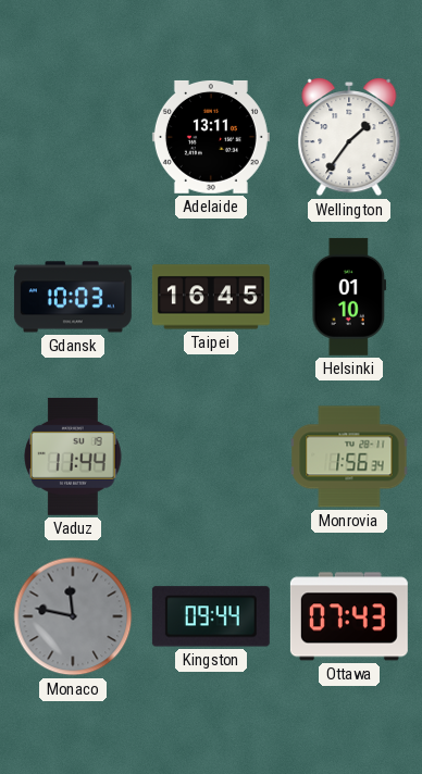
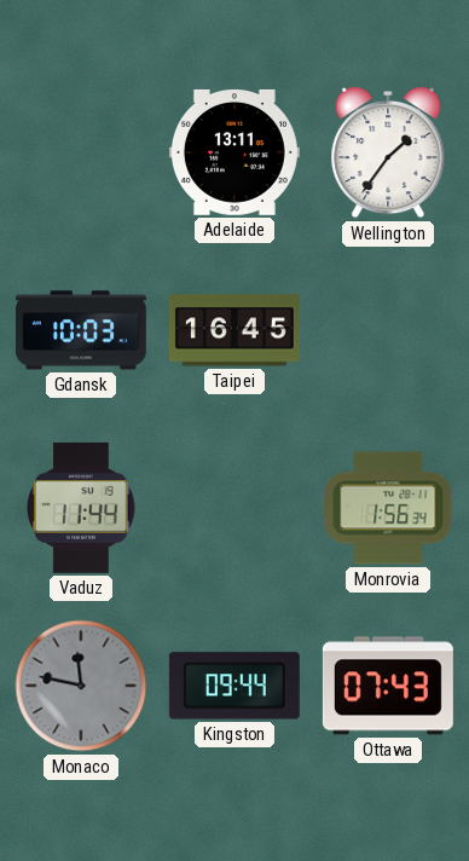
Helsinki: 01:10 -> none (349, 297)
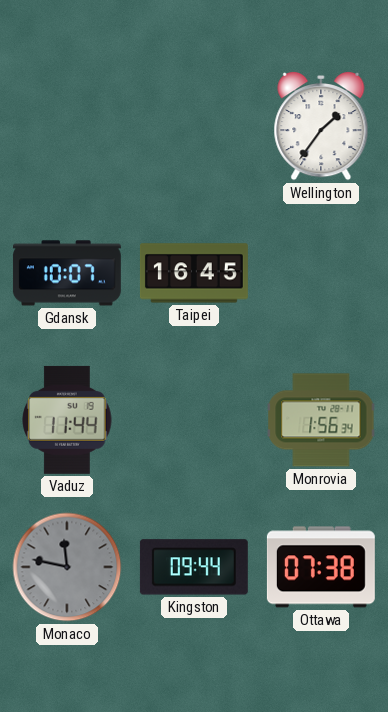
Adelaide: 13:11 -> none (234, 152)
Gdansk: 10:03 -> 10:07 (67, 273)
Ottawa: 07:43 -> 07:38 (321, 567)
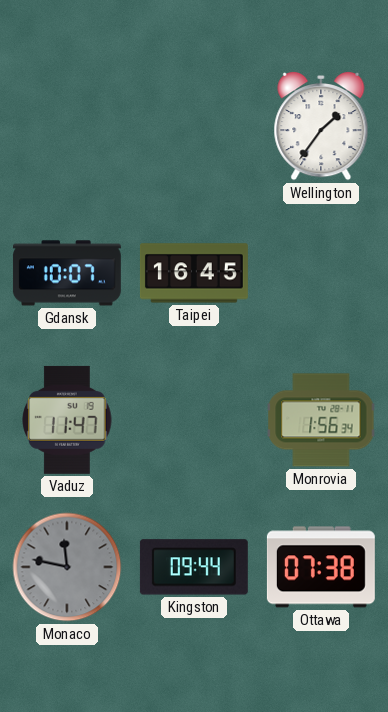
Vaduz: 11:44 -> 11:47 (67, 420)
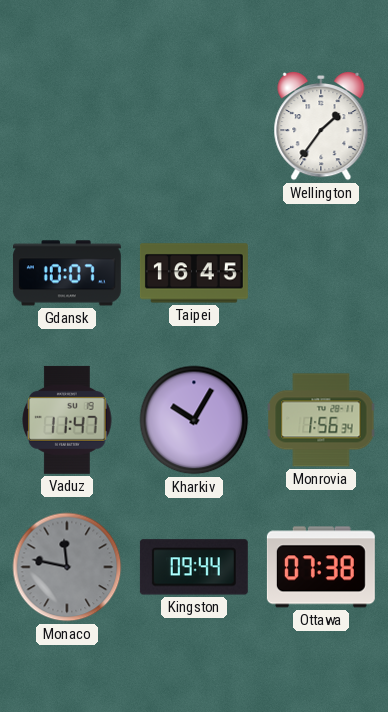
Kharkiv: none -> 10:05 (194, 420)
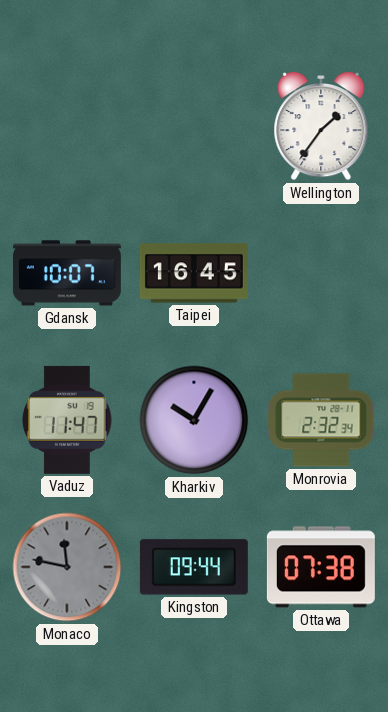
Monrovia: 1:56 -> 2:32 (321, 420)
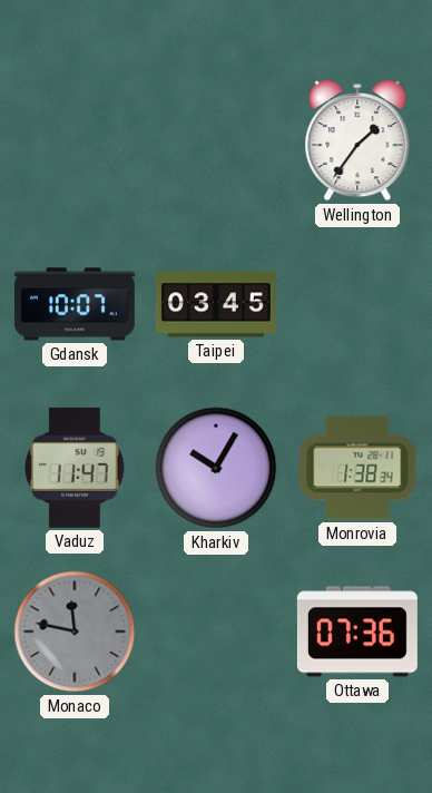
Taipei: 16:45 -> 03:45 (216, 304)
Monrovia: 2:32 -> 1:38 (357, 468)
Kingston: 09:44 -> none (194, 567)
Ottawa: 07:38 -> 07:36 (357, 632)
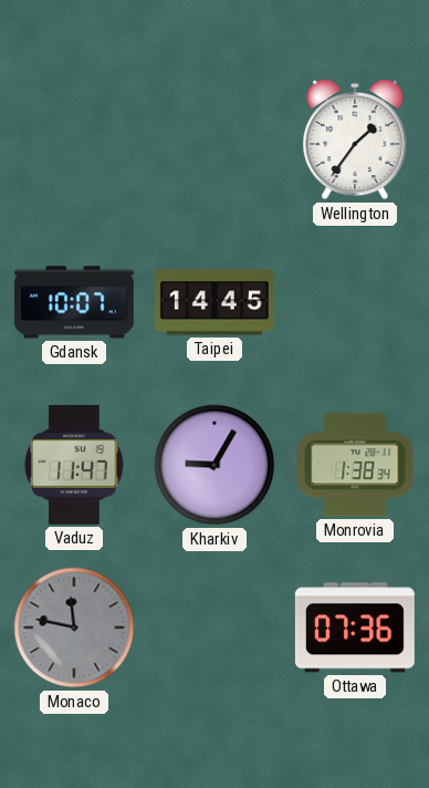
Taipei: 03:45 -> 14:45 (214, 302)
Kharkiv: 10:05 -> 9:05 (214, 465)
